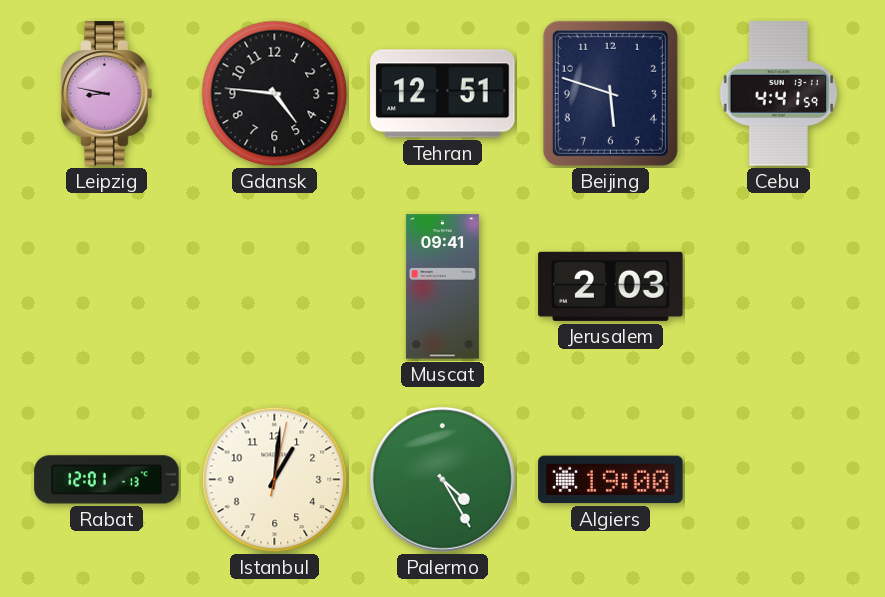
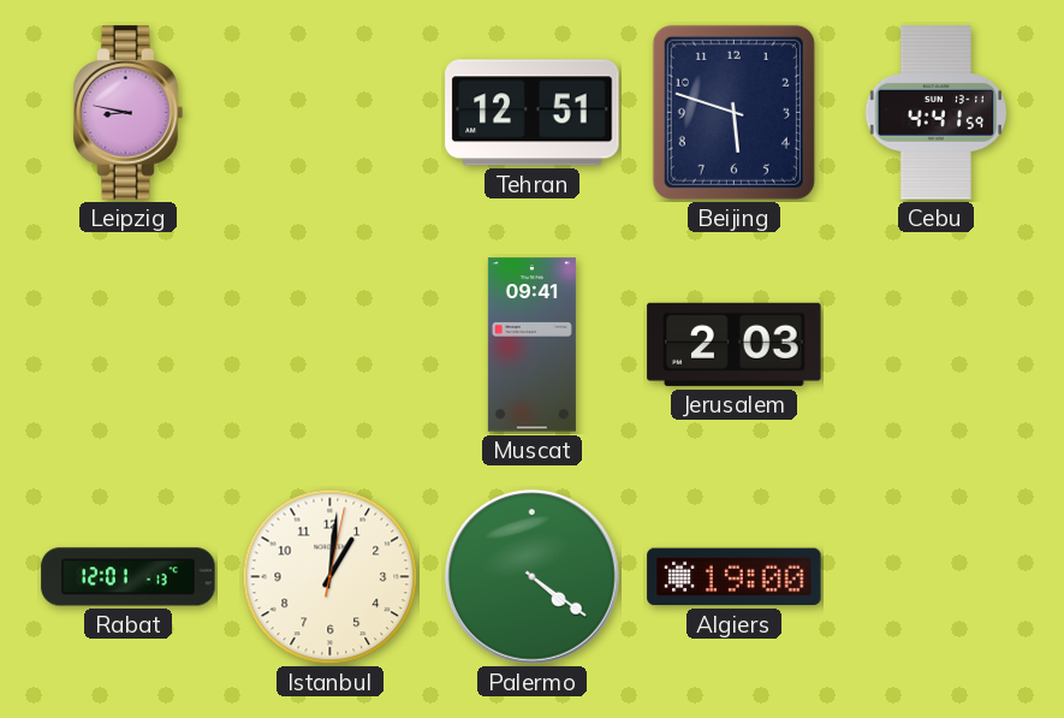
Gdansk: 4:46 -> none (275, 94)
Palermo: 4:25 -> 4:21 (531, 576)
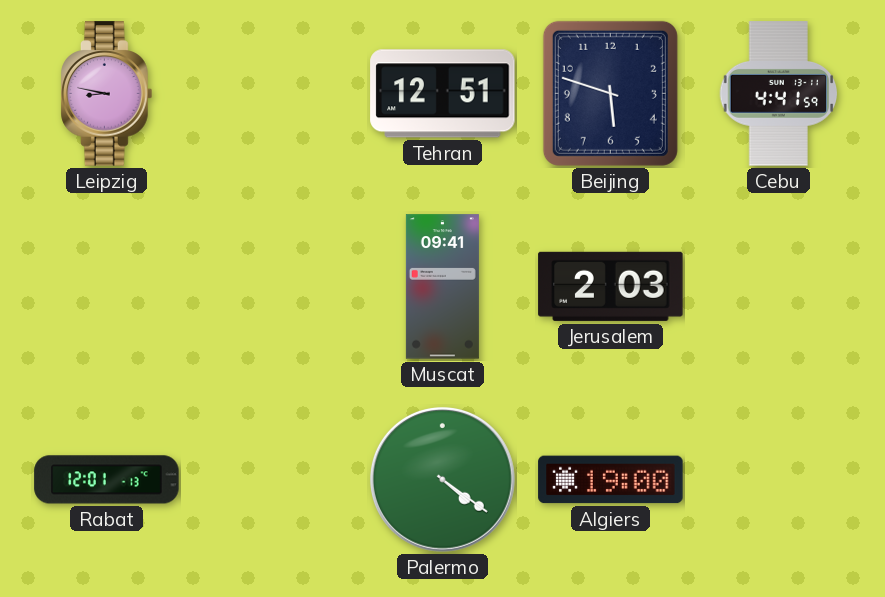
Istanbul: 1:01 -> none (331, 577)
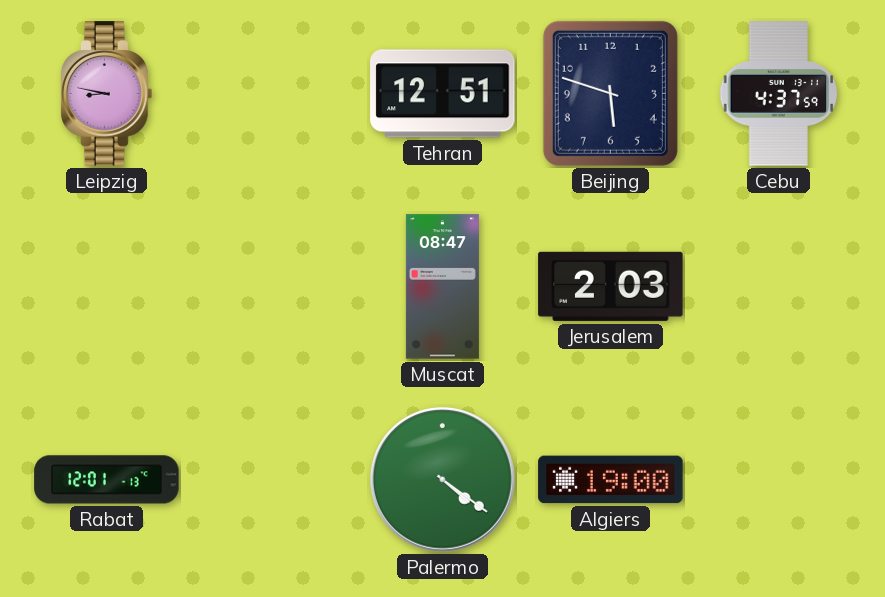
Cebu: 4:41 -> 4:37 (779, 94)
Muscat: 09:41 -> 08:47 (442, 287)
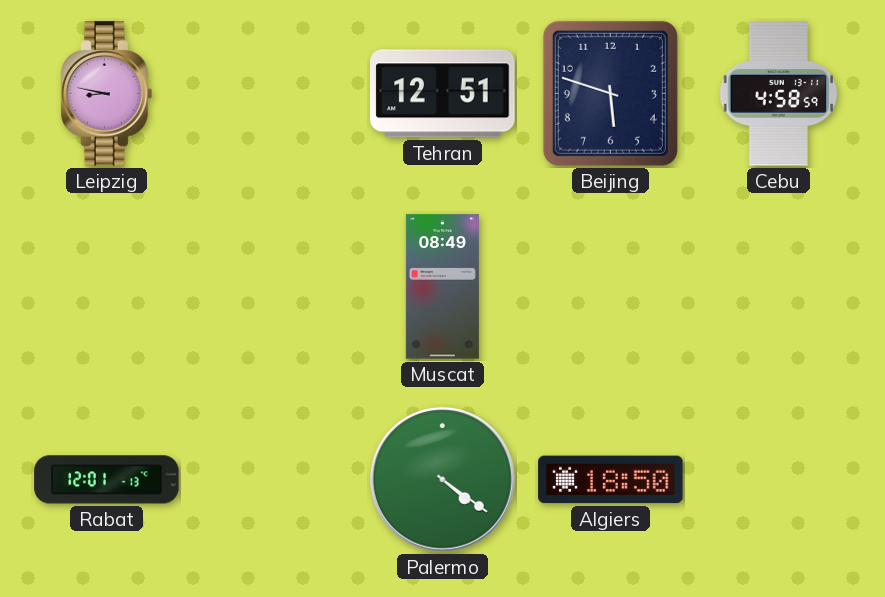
Cebu: 4:37 -> 4:58 (779, 94)
Muscat: 08:47 -> 08:49 (442, 287)
Jerusalem: 2:03 -> none (611, 286)
Algiers: 19:00 -> 18:50 (611, 480)
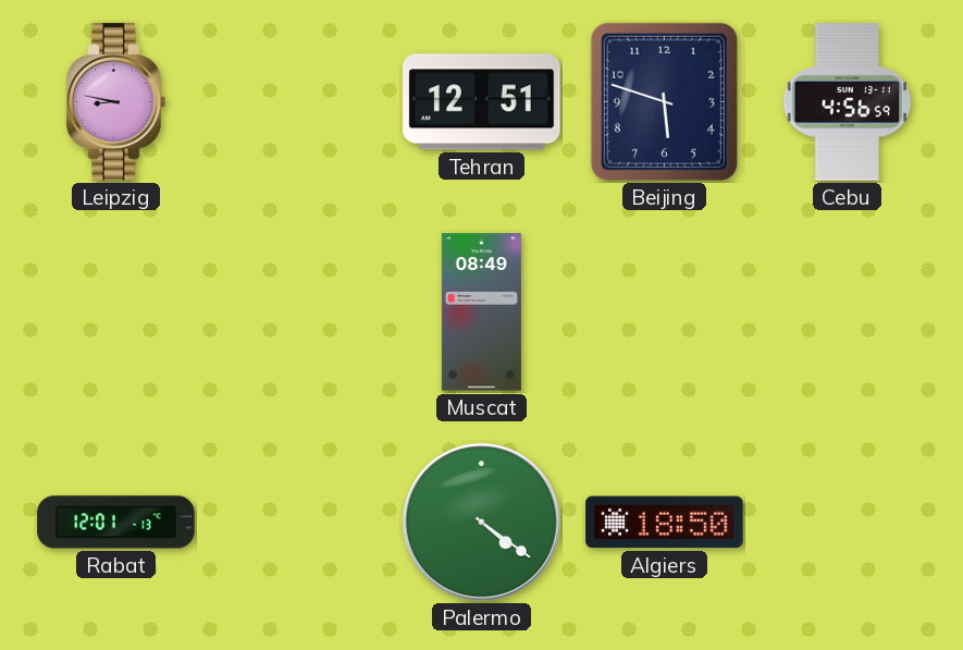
Cebu: 4:58 -> 4:56 (848, 102)
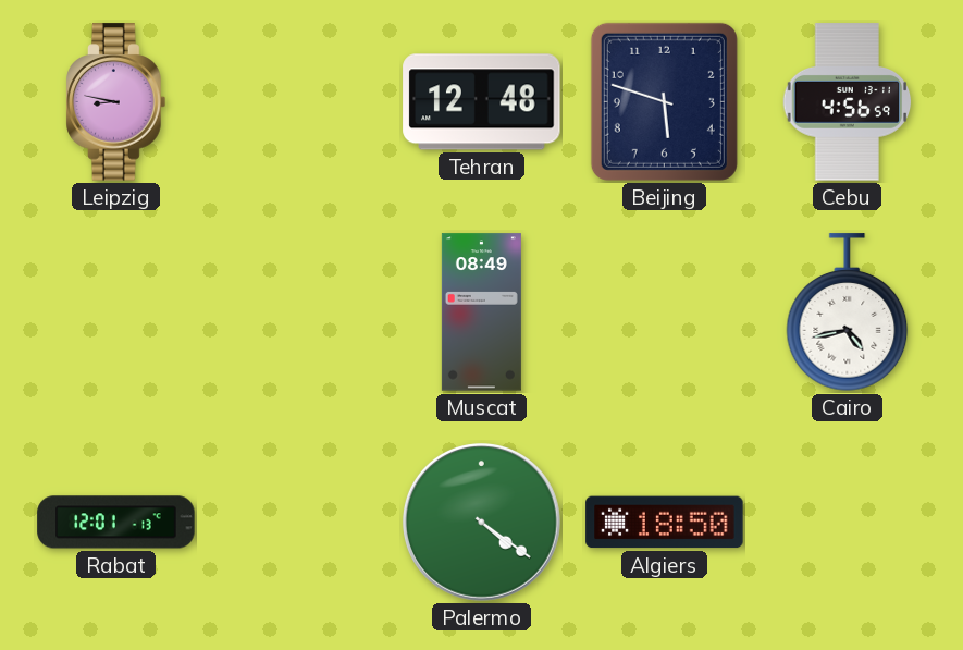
Tehran: 12:51 -> 12:48 (482, 102)
Cairo: none -> 4:43 (848, 312)
